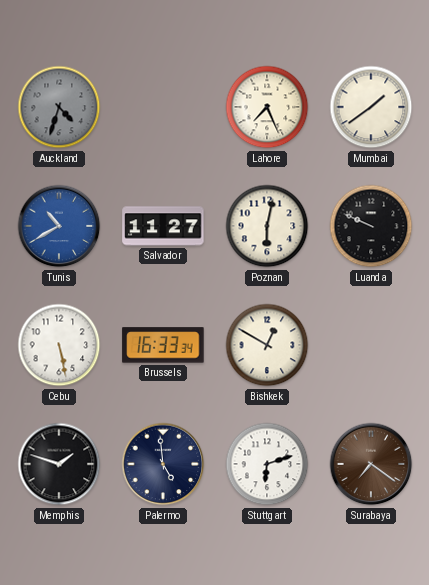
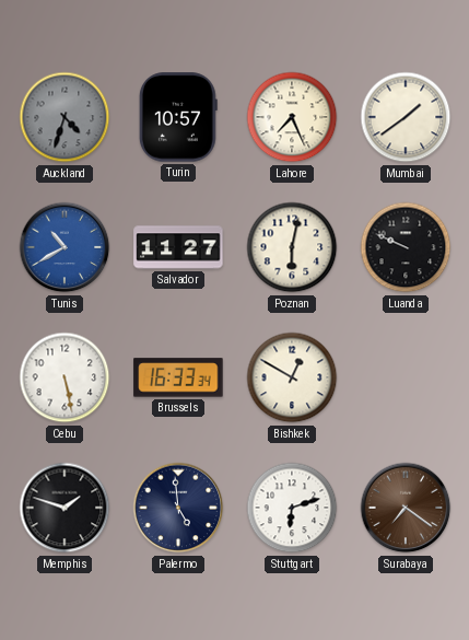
Turin: none -> 10:57 (178, 117)
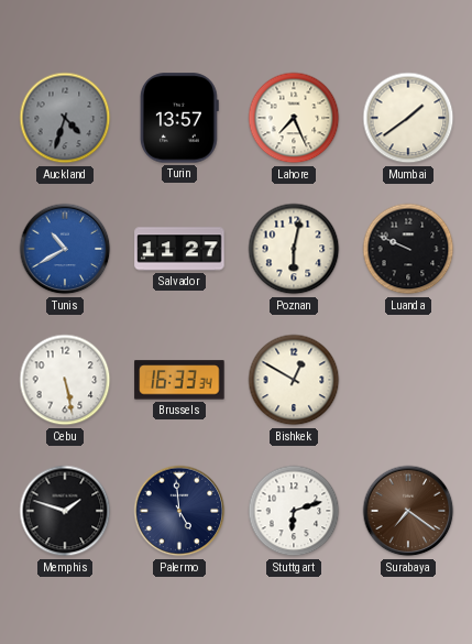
Turin: 10:57 -> 13:57 (179, 118)
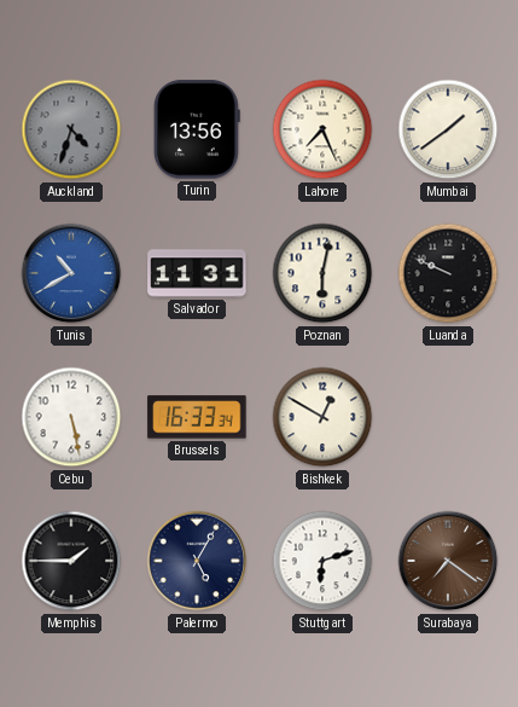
Turin: 13:57 -> 13:56 (197, 129)
Salvador: 11:27 -> 11:31 (197, 273)
Memphis: 1:48 -> 1:45 (71, 561)
Palermo: 4:59 -> 5:05 (197, 561)
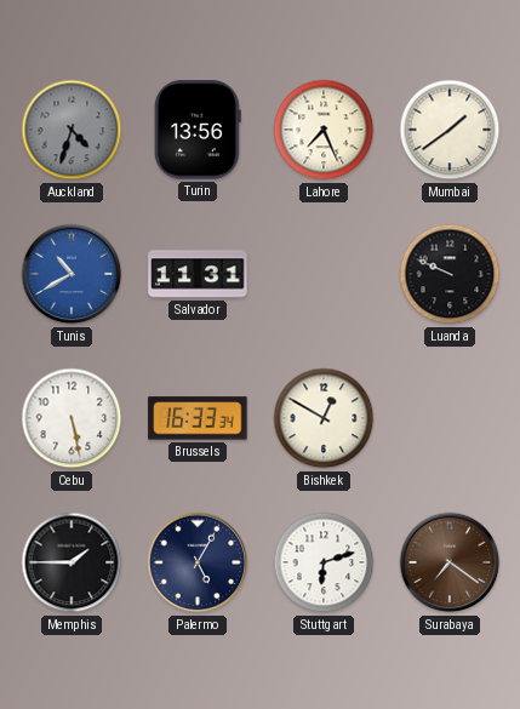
Poznan: 6:02 -> none (322, 273)
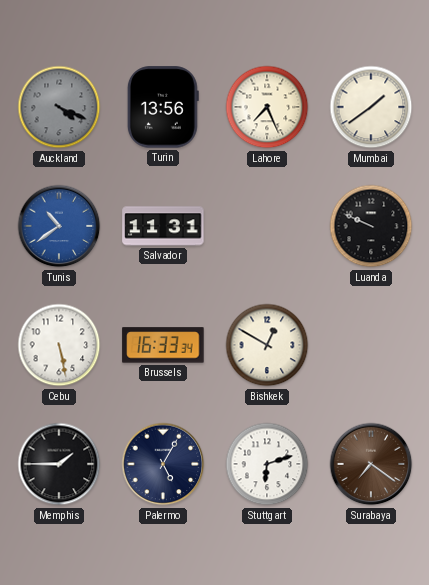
Auckland: 4:33 -> 4:19 (59, 107)
Tunis: 10:40 -> 10:39 (59, 226)
